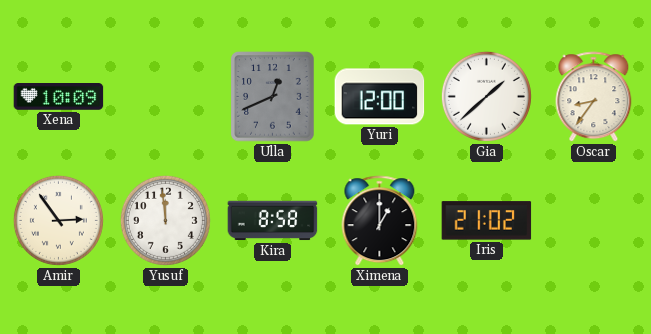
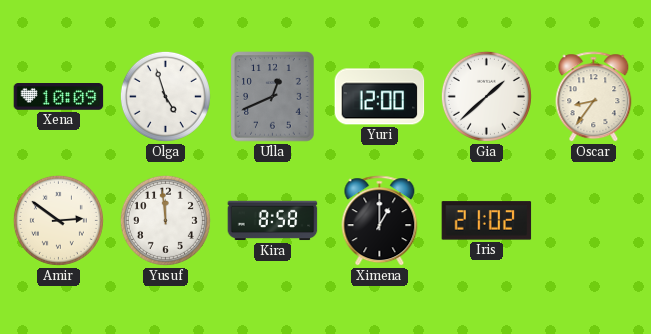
Olga: none -> 4:57 (165, 96)
Amir: 2:54 -> 2:51 (58, 220)
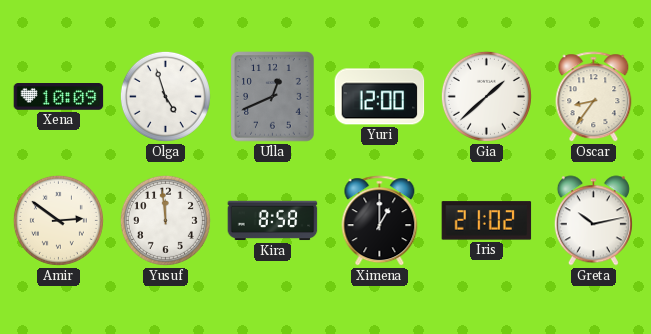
Greta: none -> 10:13 (593, 221)
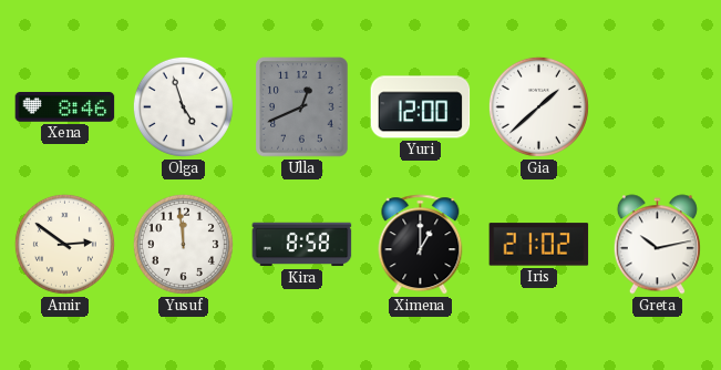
Xena: 10:09 -> 8:46 (65, 107)
Oscar: 8:36 -> none (594, 97)
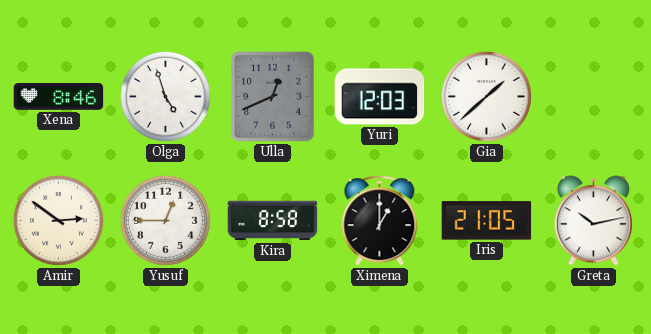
Yuri: 12:00 -> 12:03 (380, 97)
Yusuf: 11:59 -> 12:45 (165, 220)
Iris: 21:02 -> 21:05 (487, 221)
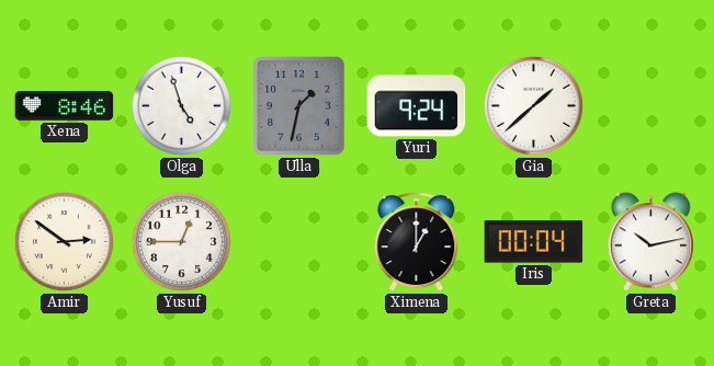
Ulla: 12:41 -> 1:32 (299, 106)
Yuri: 12:03 -> 9:24 (417, 106)
Kira: 8:58 -> none (273, 221)
Iris: 21:05 -> 00:04 (534, 242)
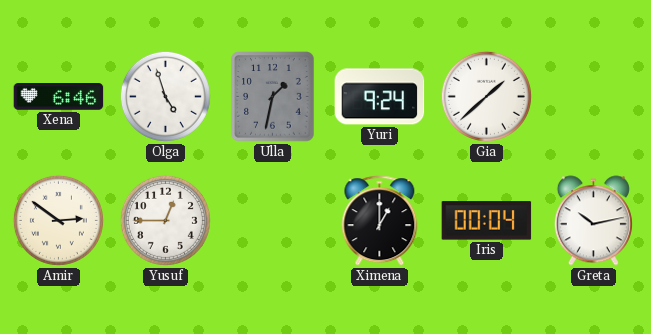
Xena: 8:46 -> 6:46 (59, 97)
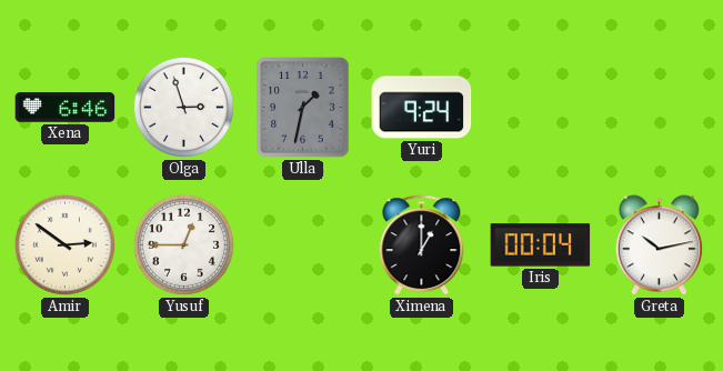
Olga: 4:57 -> 2:57 (183, 107)
Gia: 1:38 -> none (486, 96)
